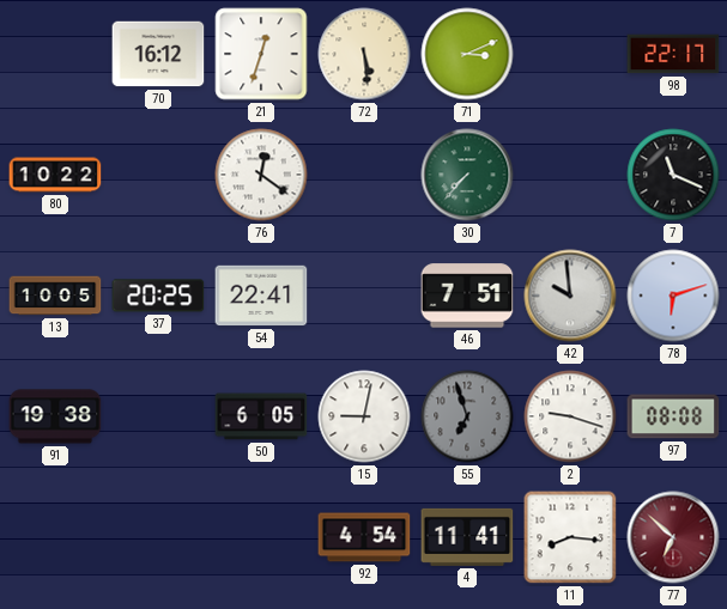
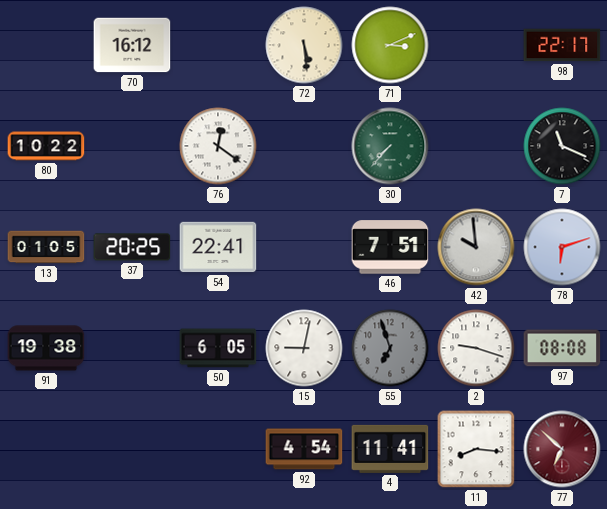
21: 12:33 -> none (261, 54)
13: 10:05 -> 01:05 (46, 247)
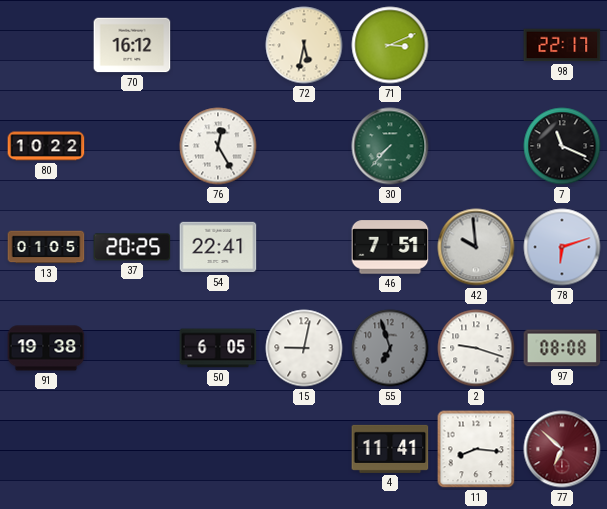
72: 5:29 -> 5:32 (304, 45)
76: 12:21 -> 12:25 (218, 146)
92: 4:54 -> none (304, 449)
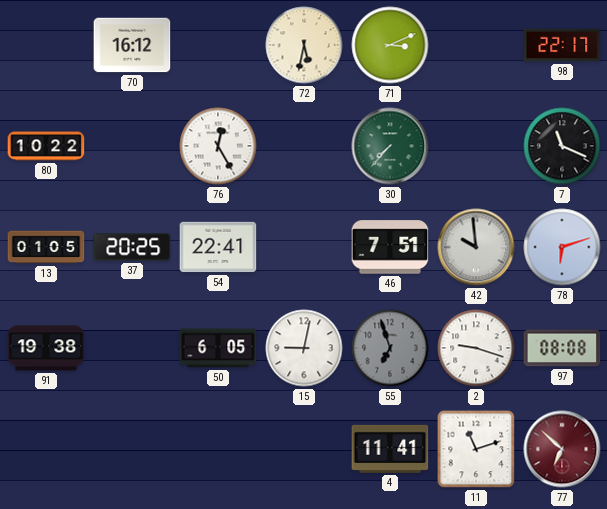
11: 8:16 -> 11:12 (476, 449)
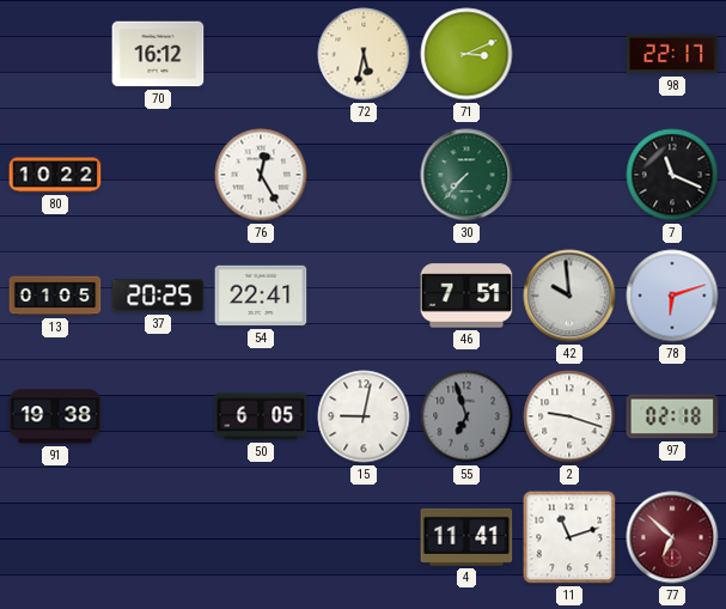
97: 08:08 -> 02:18 (672, 416)
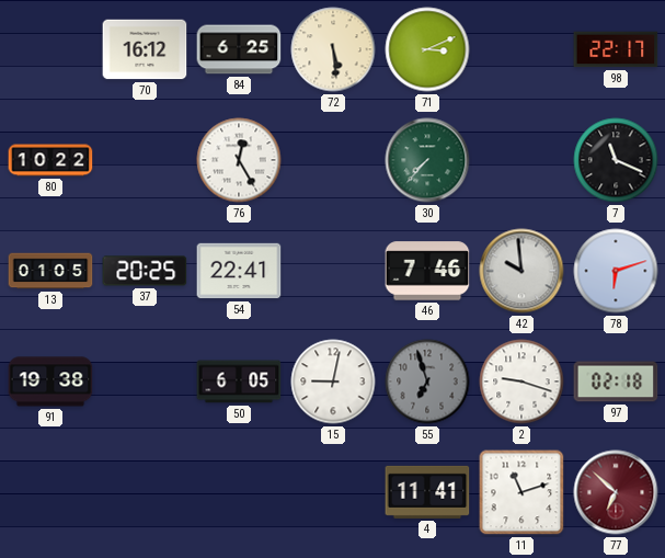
84: none -> 6:25 (239, 49)
72: 5:32 -> 5:29 (333, 49)
46: 7:51 -> 7:46 (427, 271)
